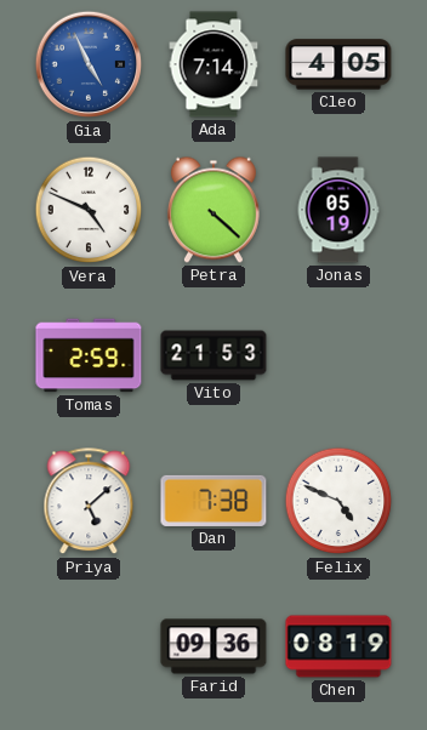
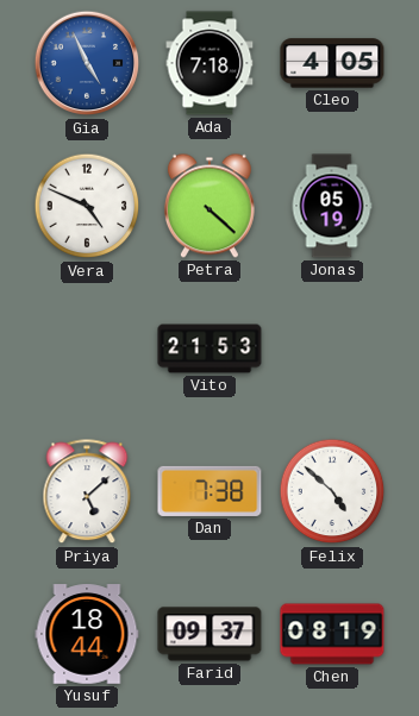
Ada: 7:14 -> 7:18 (209, 63)
Tomas: 2:59 -> none (89, 355)
Felix: 4:49 -> 4:52 (332, 491)
Yusuf: none -> 18:44 (87, 634)
Farid: 09:36 -> 09:37 (209, 634)
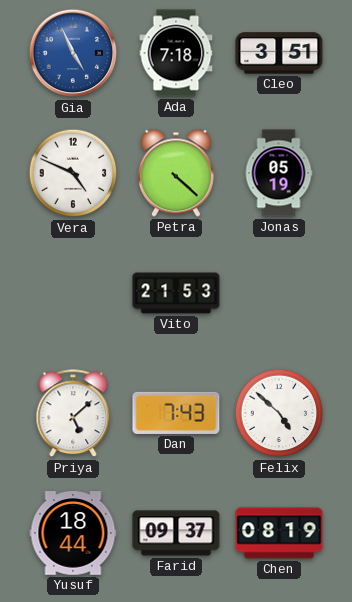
Cleo: 4:05 -> 3:51 (279, 53)
Dan: 7:38 -> 7:43 (176, 413)
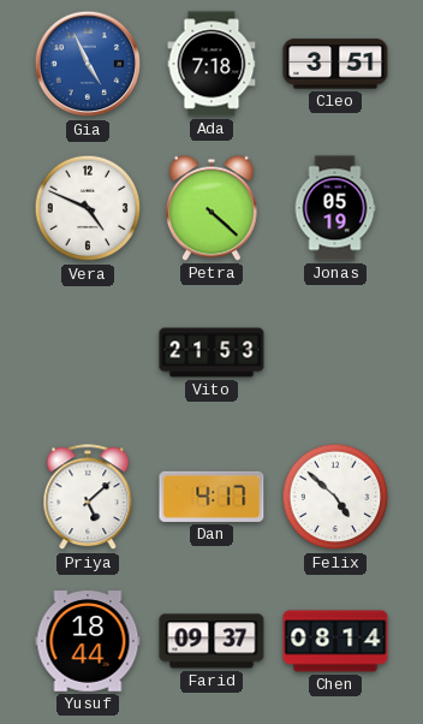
Dan: 7:43 -> 4:17 (211, 497)
Chen: 08:19 -> 08:14 (335, 641)
